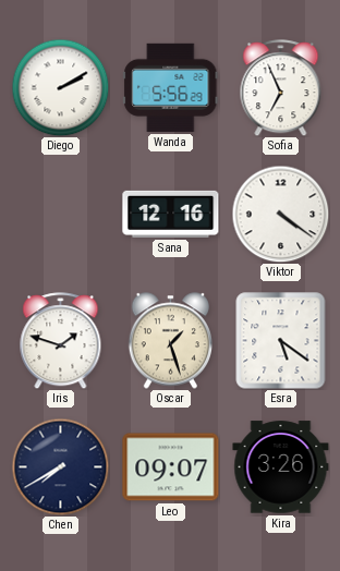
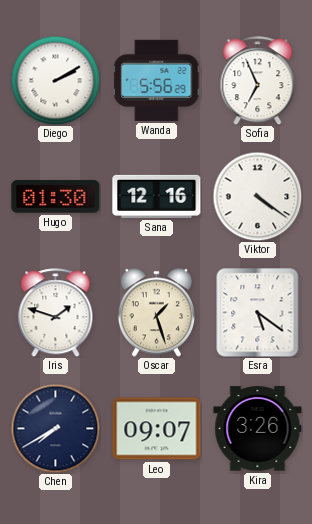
Hugo: none -> 01:30 (56, 197)
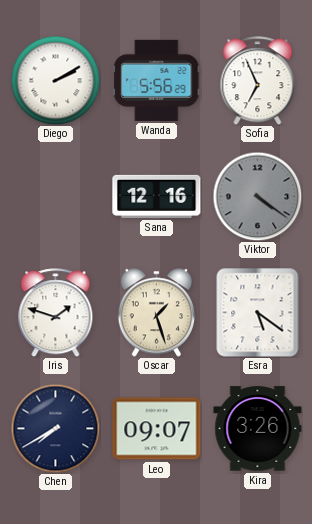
Hugo: 01:30 -> none (56, 197)
Viktor dial: white -> grey (257, 196)
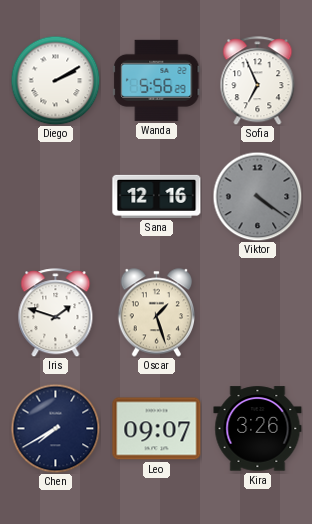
Esra: 5:21 -> none (258, 313)
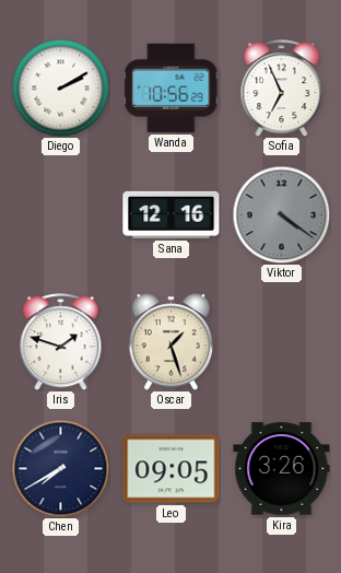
Wanda: 5:56 -> 10:56 (172, 87)
Leo: 09:07 -> 09:05 (172, 469)
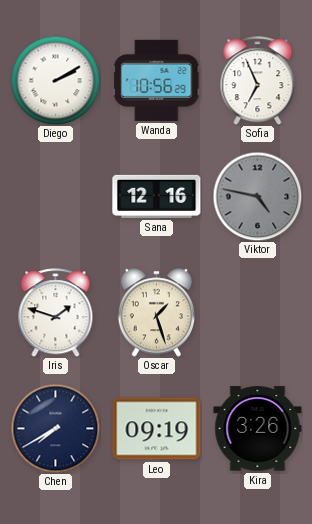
Viktor: 4:21 -> 4:47 (257, 196)
Leo: 09:05 -> 09:19 (157, 429)
